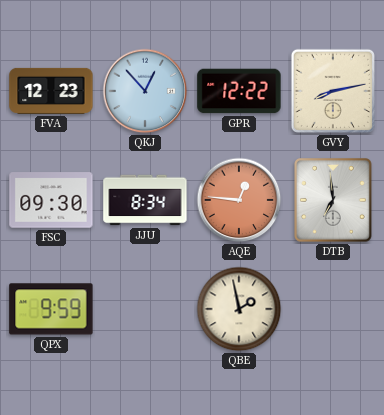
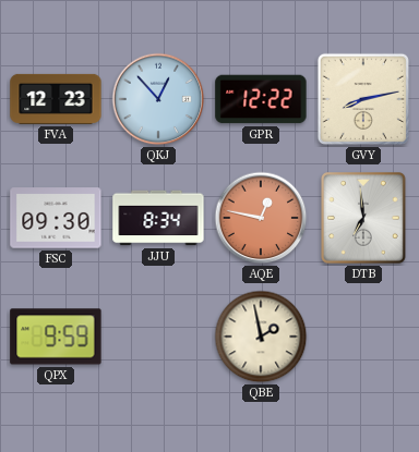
AQE: 12:46 -> 12:47 (261, 218)
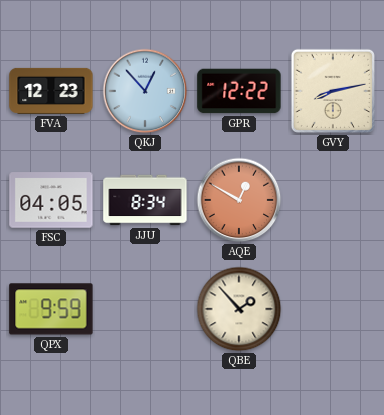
FSC: 09:30 -> 04:05 (51, 200)
AQE: 12:47 -> 12:50 (239, 200)
DTB: 6:59 -> none (364, 219)
QBE: 1:58 -> 1:53 (239, 309)
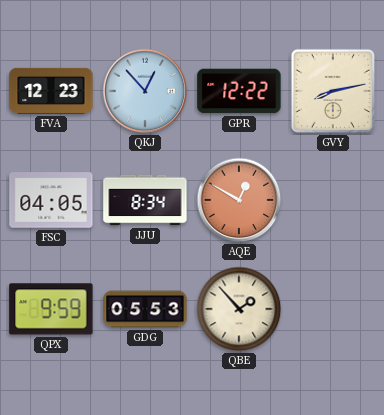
GDG: none -> 05:53 (145, 309)
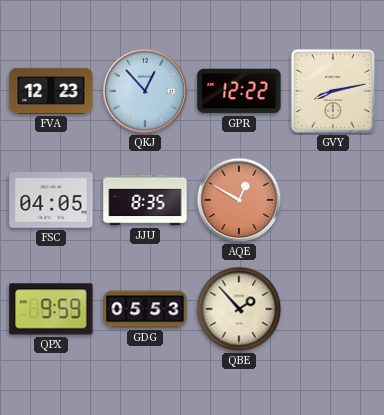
JJU: 8:34 -> 8:35 (145, 200)
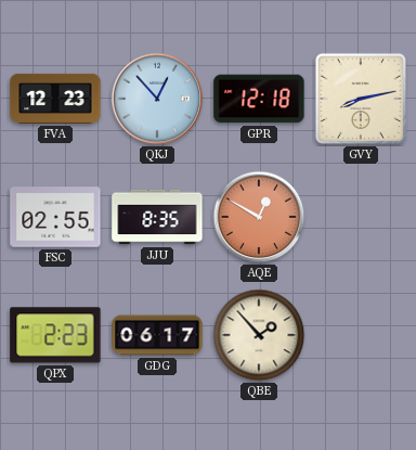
GPR: 12:22 -> 12:18 (259, 99)
FSC: 04:05 -> 02:55 (55, 217)
QPX: 9:59 -> 2:23 (55, 335)
GDG: 05:53 -> 06:17 (157, 335)
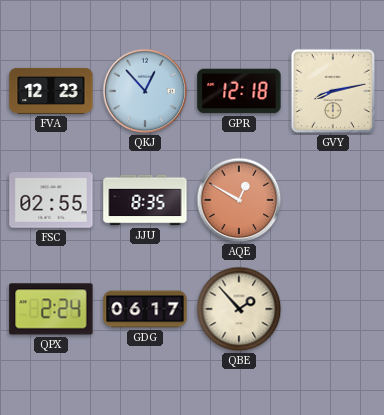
QPX: 2:23 -> 2:24 (51, 309)
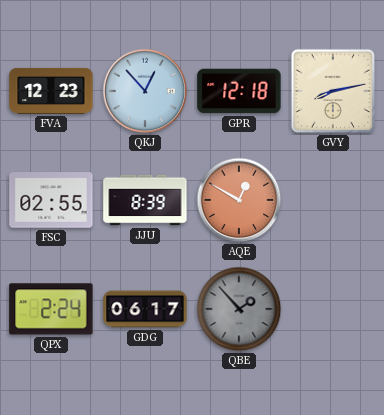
JJU: 8:35 -> 8:39 (145, 200)
QBE dial: cream -> grey (239, 309)
